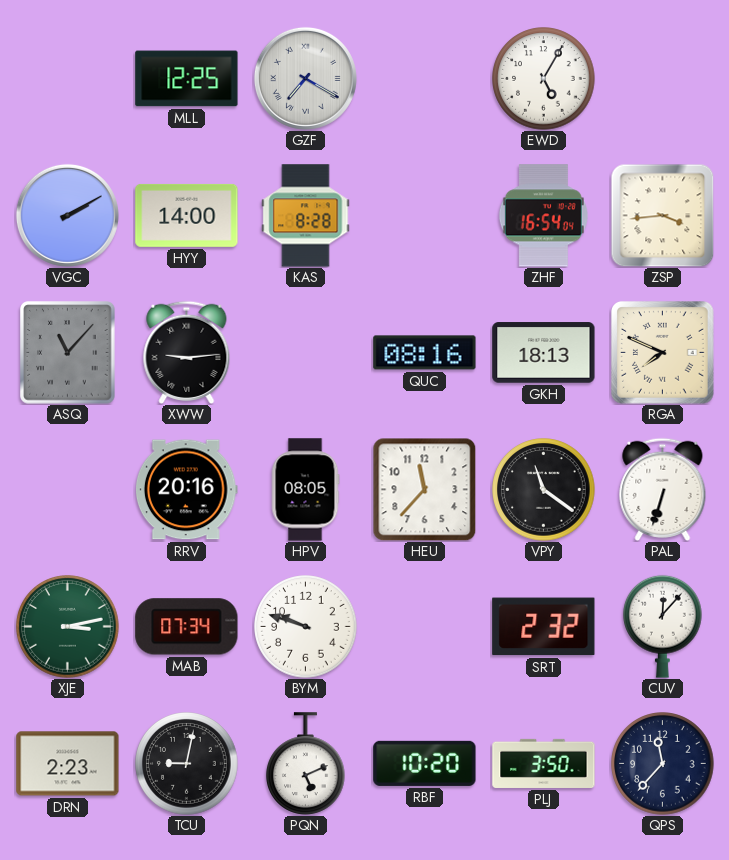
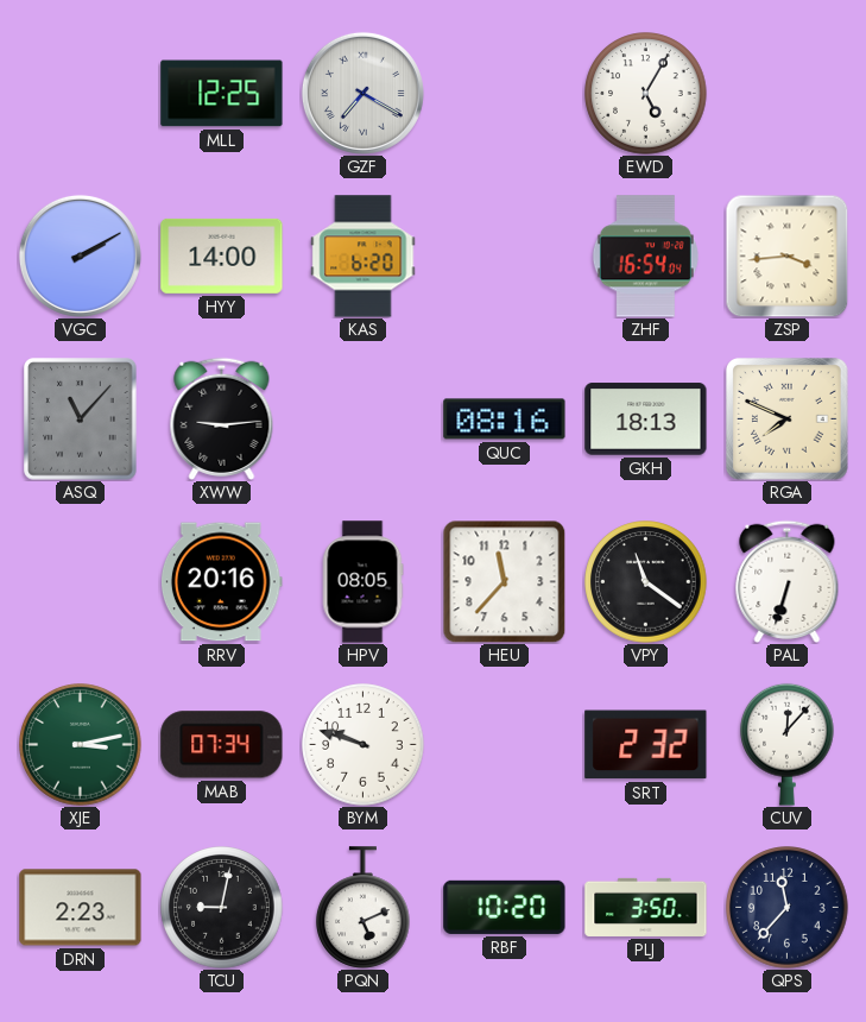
KAS: 8:28 -> 6:20 (364, 257)
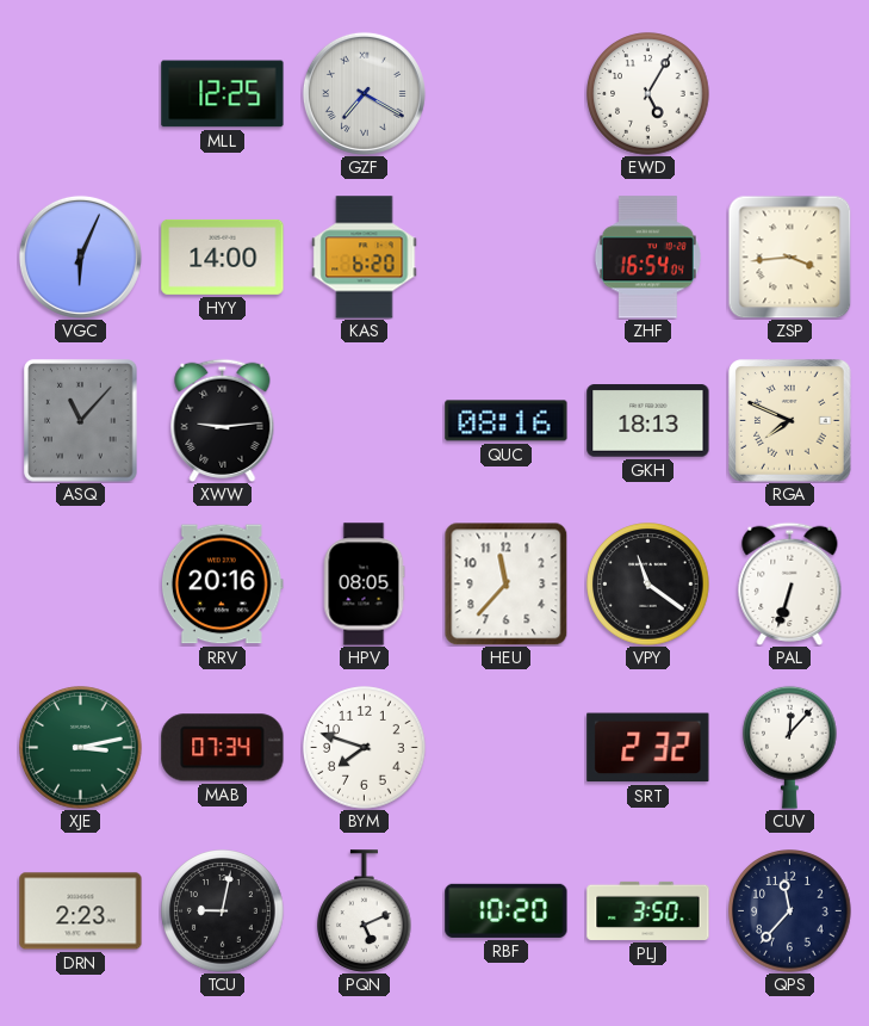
VGC: 2:10 -> 6:04 (80, 256)
BYM: 9:48 -> 7:48 (365, 748)
